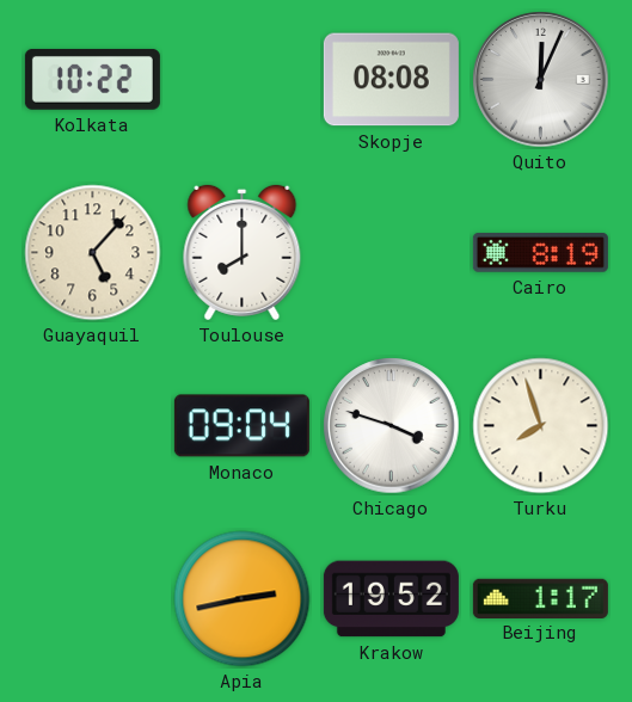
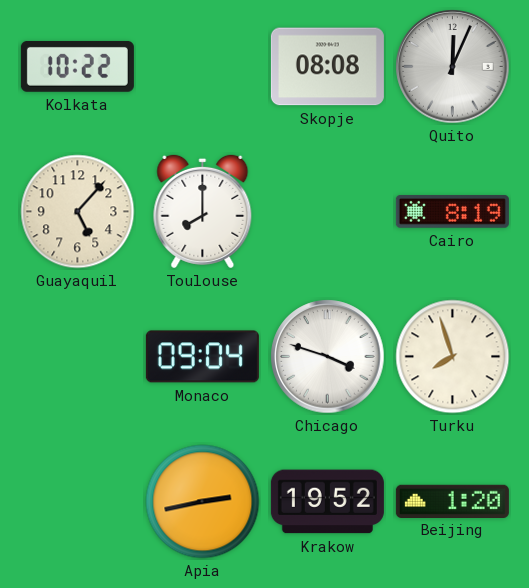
Beijing: 1:17 -> 1:20 (452, 501)
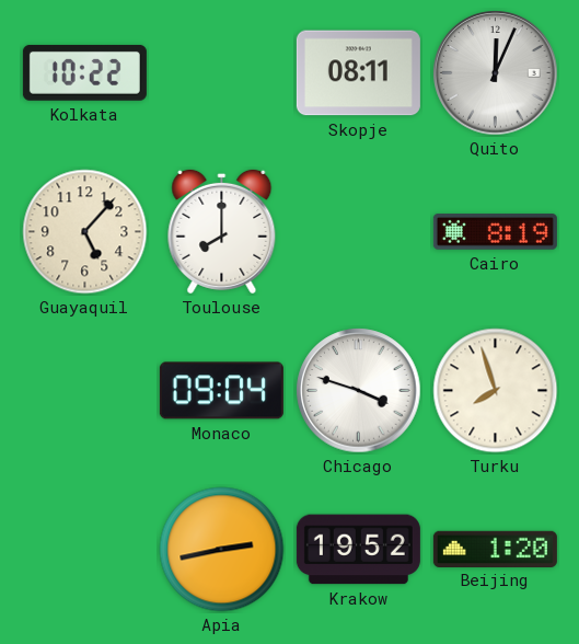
Skopje: 08:08 -> 08:11 (358, 73)
